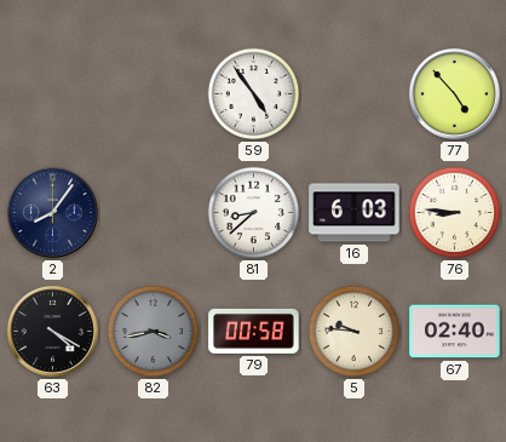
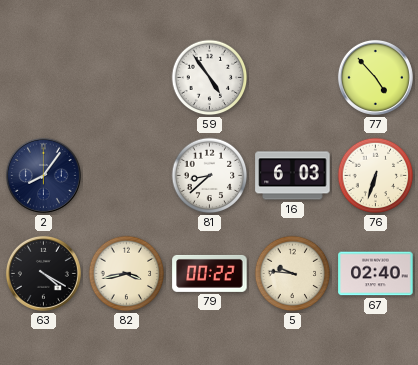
76: 8:46 -> 6:33 (376, 176)
82 dial: grey -> cream (127, 274)
79: 00:58 -> 00:22 (210, 273)
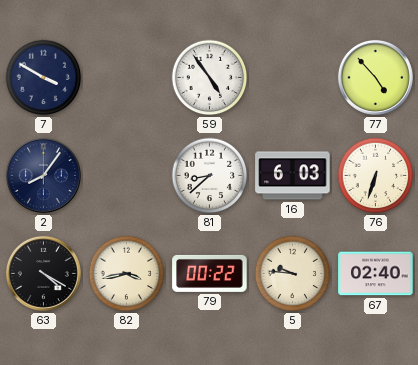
7: none -> 3:50 (44, 78)
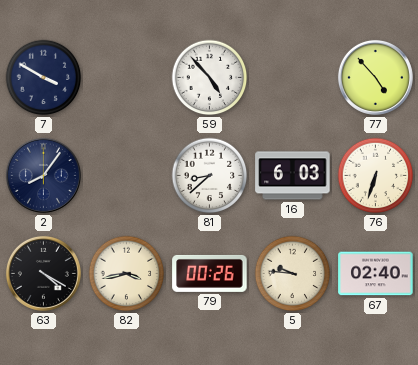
59: 4:54 -> 4:53 (210, 78)
79: 00:22 -> 00:26 (210, 273)
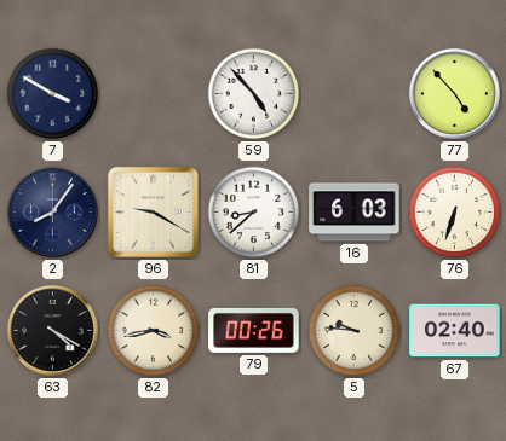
96: none -> 9:20 (153, 211)
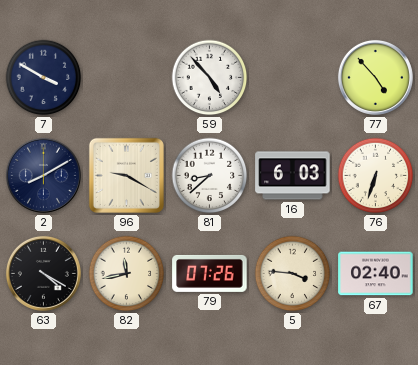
2: 8:06 -> 8:10 (43, 175)
82: 3:43 -> 11:43 (127, 274)
79: 00:26 -> 07:26 (210, 273)
5: 9:46 -> 3:46 (293, 274)
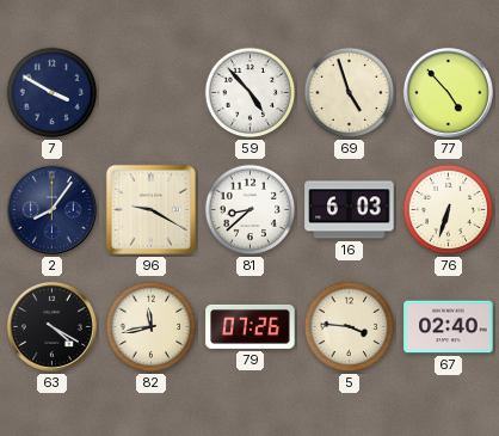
69: none -> 4:57 (350, 93)
2: 8:10 -> 8:06 (51, 209)
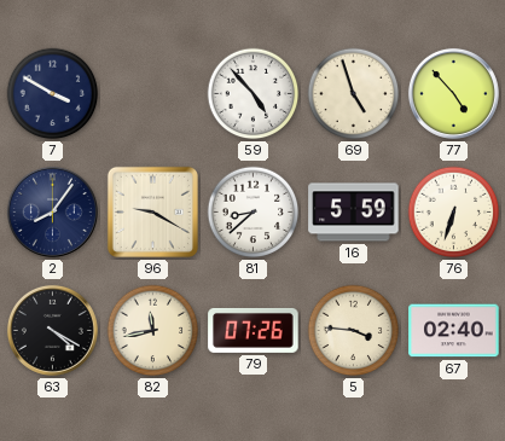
16: 6:03 -> 5:59 (354, 213)
